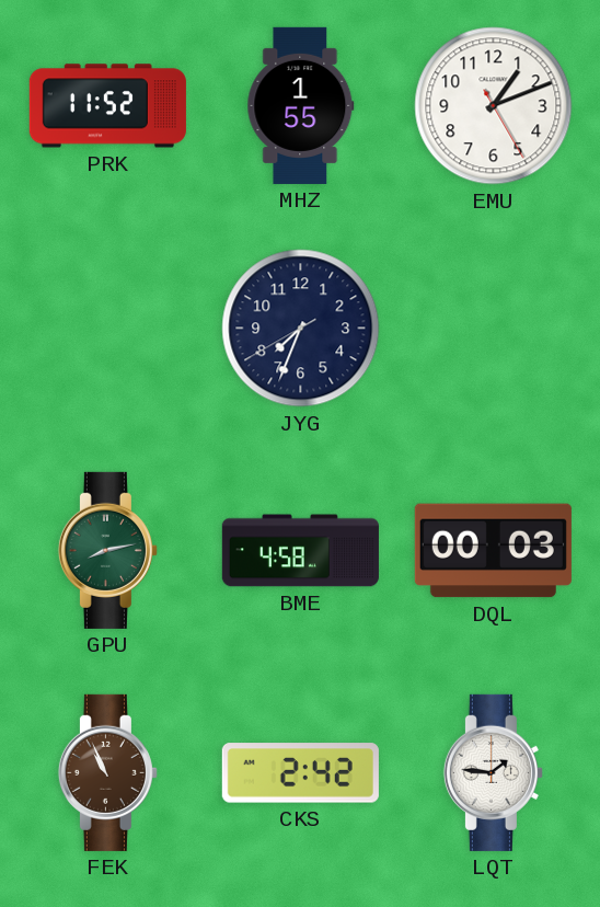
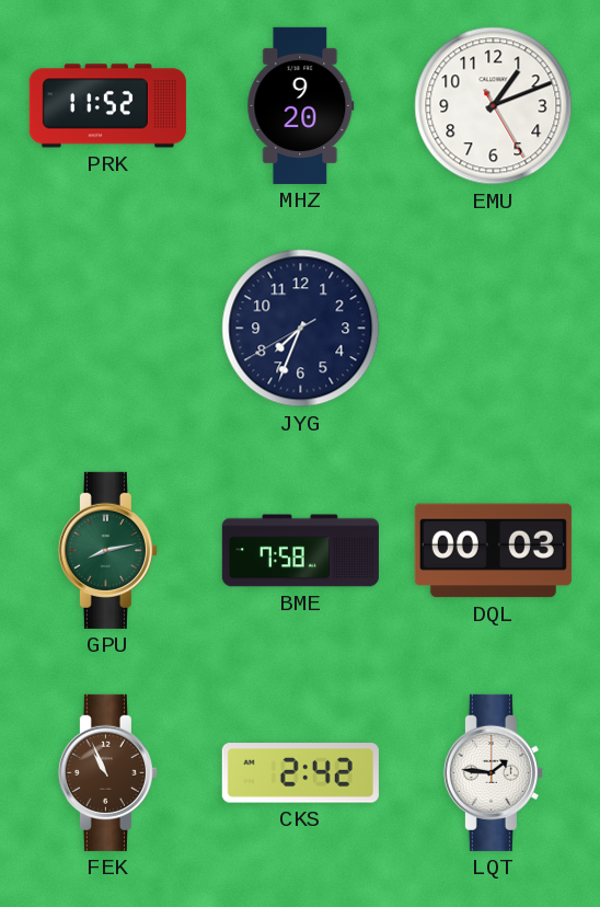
MHZ: 1:55 -> 9:20 (301, 105)
BME: 4:58 -> 7:58 (300, 551)
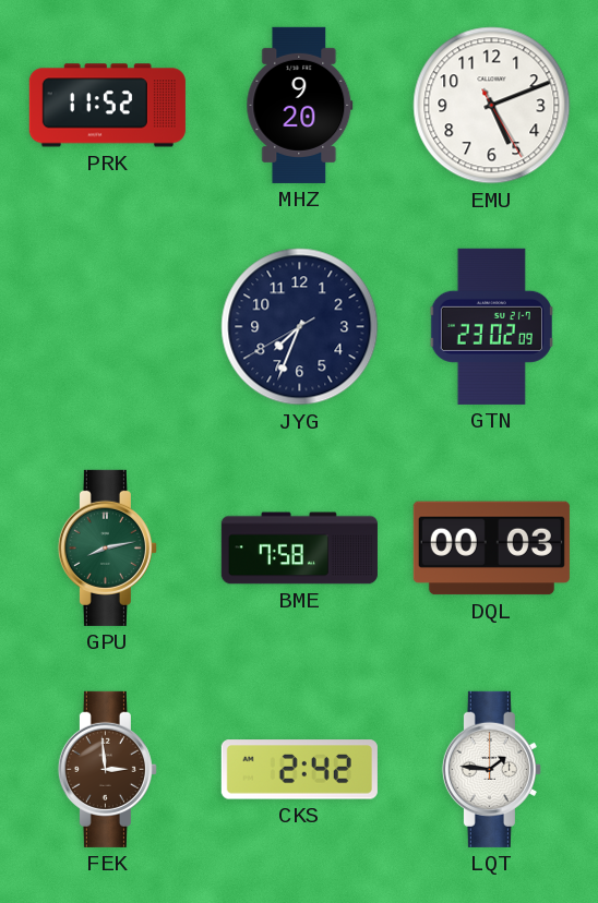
EMU: 1:11 -> 5:11 (492, 106)
GTN: none -> 23:02 (491, 326)
FEK: 10:56 -> 2:59 (107, 769)
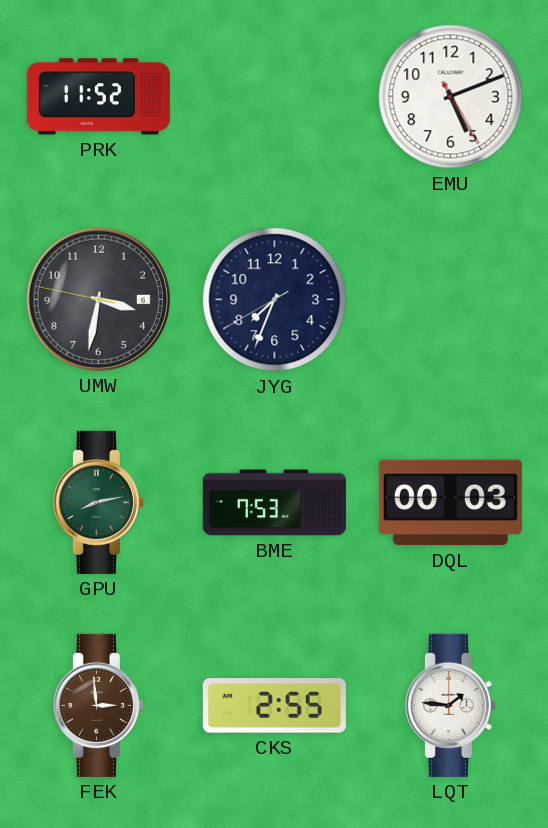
MHZ: 9:20 -> none (300, 105)
UMW: none -> 3:31 (98, 299)
GTN: 23:02 -> none (491, 326)
BME: 7:58 -> 7:53 (274, 503)
CKS: 2:42 -> 2:55 (274, 706)
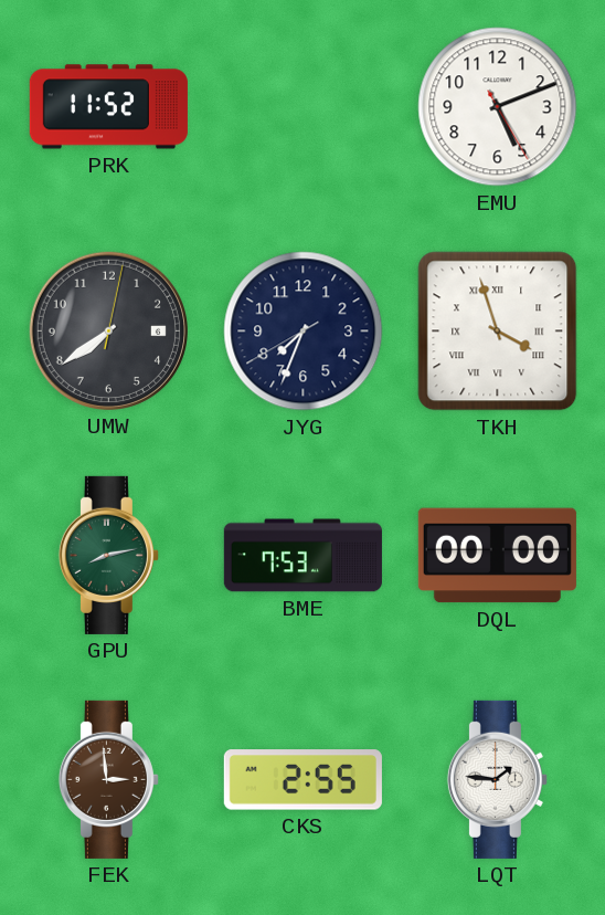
UMW: 3:31 -> 7:39 (108, 330)
TKH: none -> 3:57 (498, 332)
DQL: 00:03 -> 00:00 (497, 556)
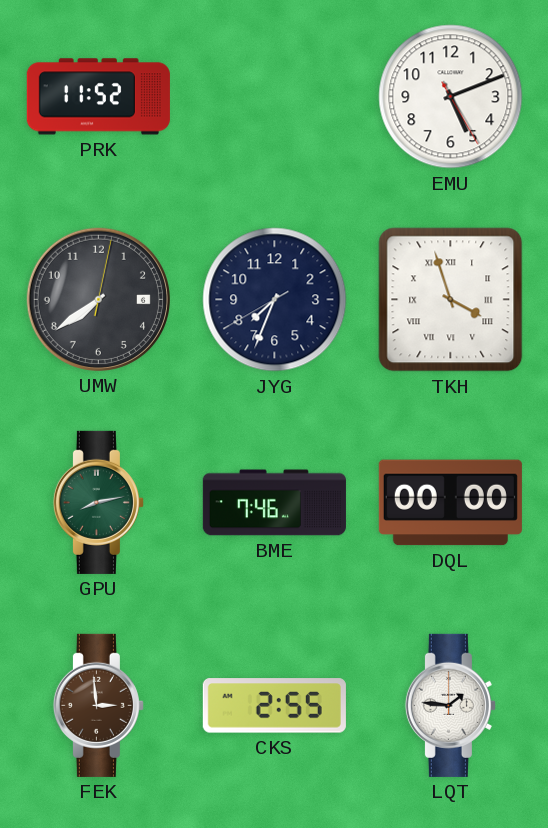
BME: 7:53 -> 7:46 (274, 503)
